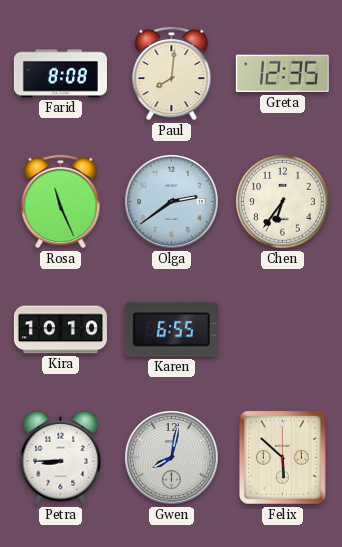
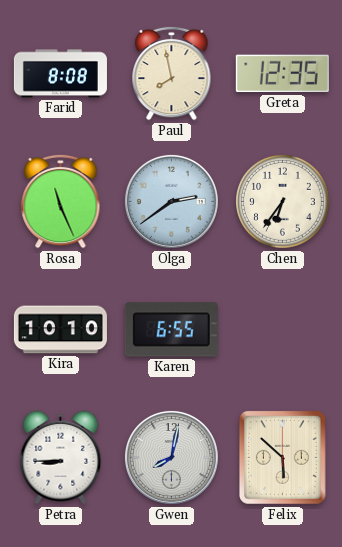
Paul: 8:01 -> 7:58 (172, 73)
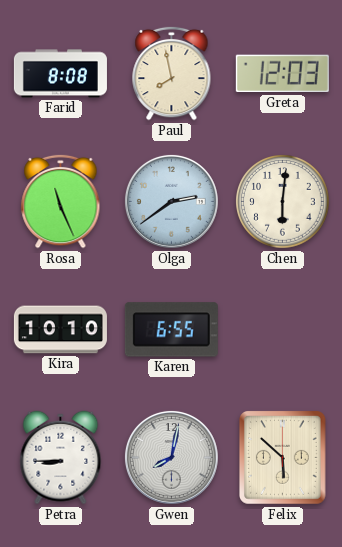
Greta: 12:35 -> 12:03 (282, 74)
Chen: 6:36 -> 6:01 (283, 202)
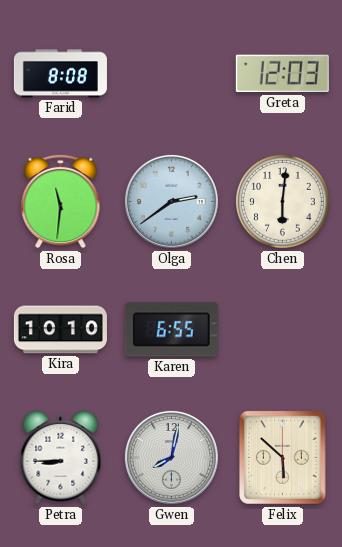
Paul: 7:58 -> none (172, 73)
Rosa: 11:26 -> 11:31 (61, 201)
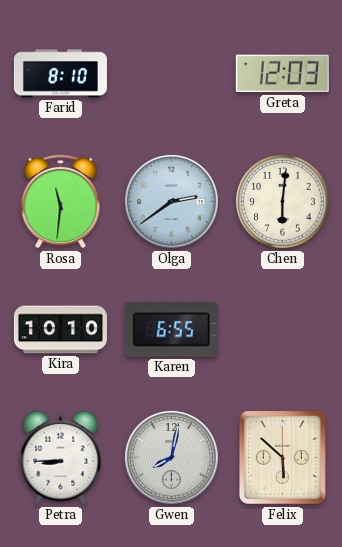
Farid: 8:08 -> 8:10 (60, 74)
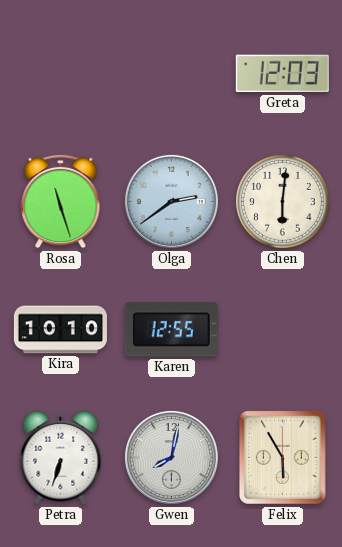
Farid: 8:10 -> none (60, 74)
Rosa: 11:31 -> 11:27 (61, 201)
Karen: 6:55 -> 12:55 (171, 330)
Petra: 8:45 -> 6:33 (61, 458)
Felix: 5:52 -> 5:55 (283, 458)
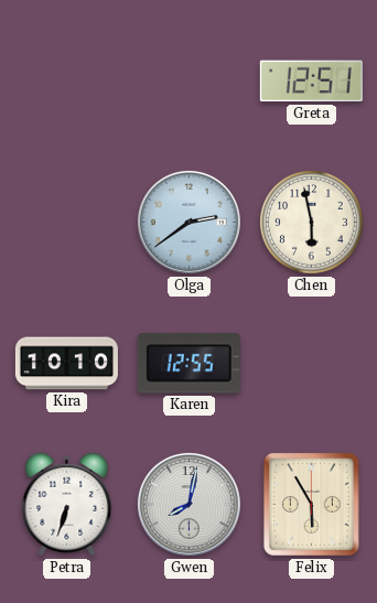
Greta: 12:03 -> 12:51 (311, 82)
Rosa: 11:27 -> none (61, 201)
Chen: 6:01 -> 5:58 (312, 223)
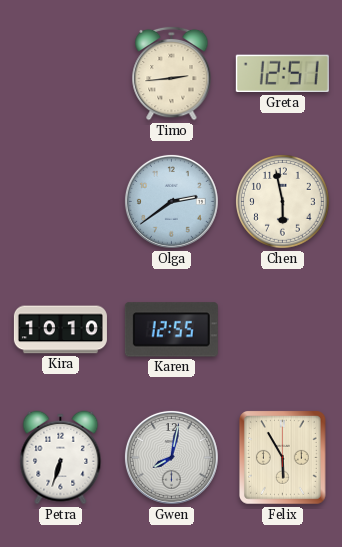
Timo: none -> 2:44 (172, 73)
